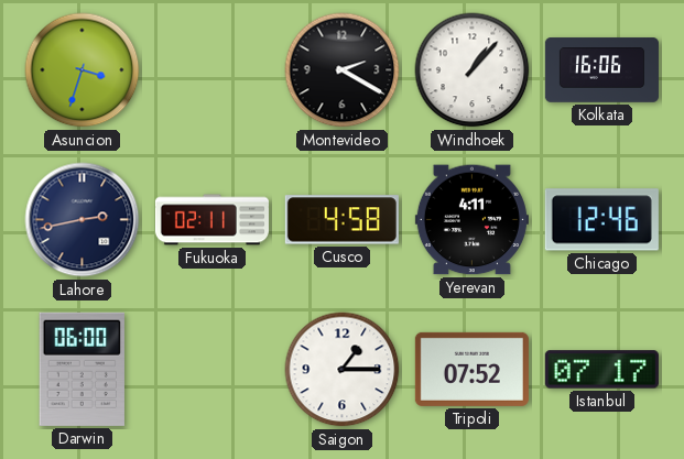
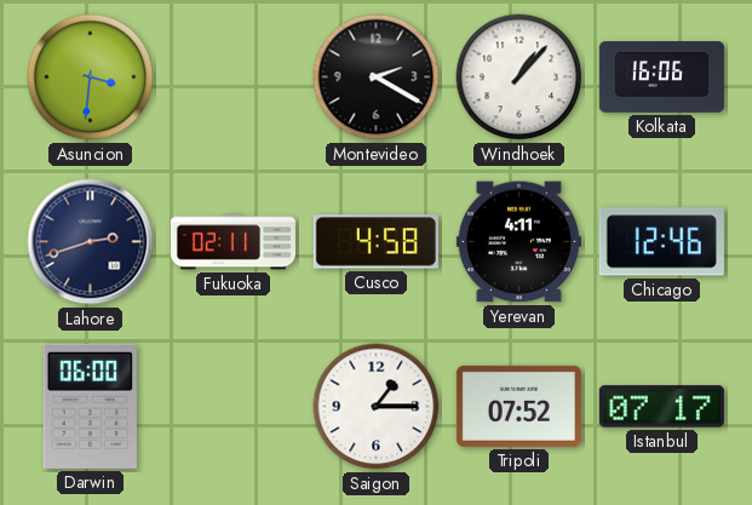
Asuncion: 3:33 -> 3:31 (91, 78)
Lahore: 2:43 -> 2:42 (91, 242)
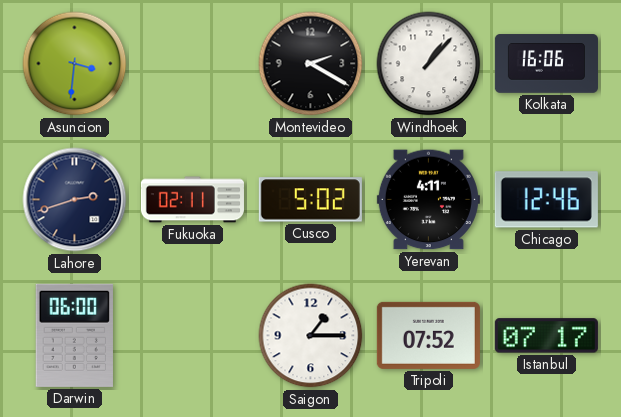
Cusco: 4:58 -> 5:02 (310, 200)
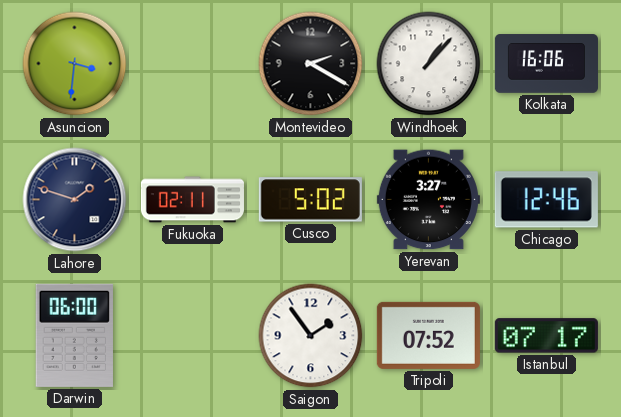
Lahore: 2:42 -> 1:48 (75, 200)
Yerevan: 4:11 -> 3:27 (428, 200)
Saigon: 1:15 -> 1:54 (311, 336)
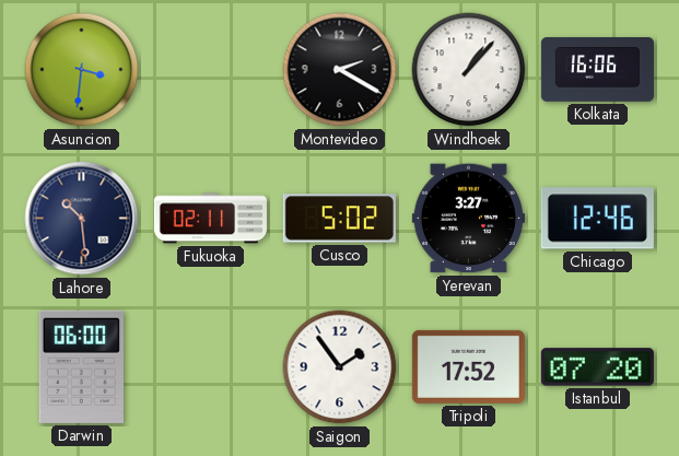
Lahore: 1:48 -> 10:29 (82, 219)
Tripoli: 07:52 -> 17:52 (468, 366)
Istanbul: 07:17 -> 07:20 (597, 367)
